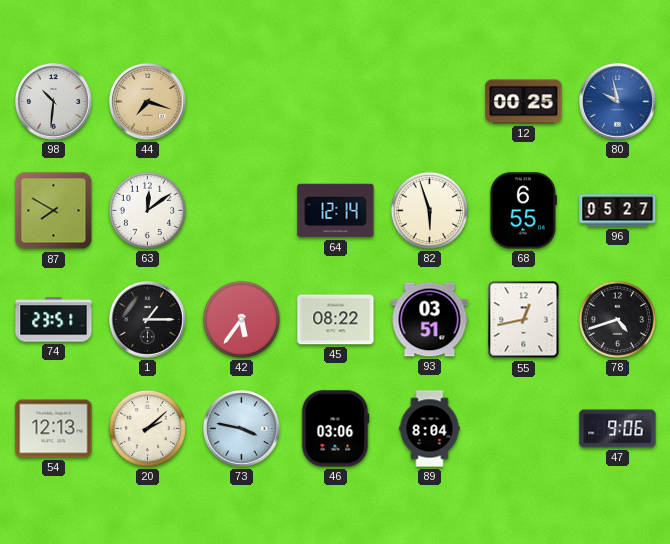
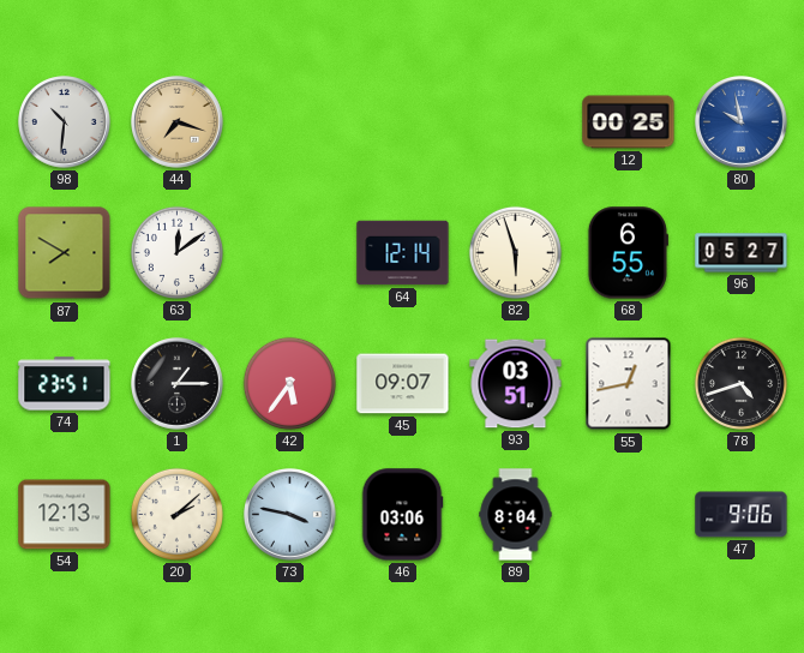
45: 08:22 -> 09:07 (403, 384)
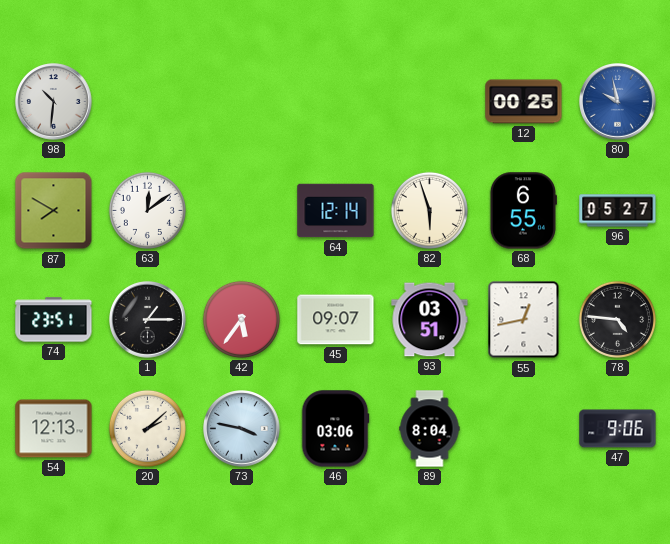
44: 7:18 -> none (178, 122)
78: 4:42 -> 4:46 (617, 319)
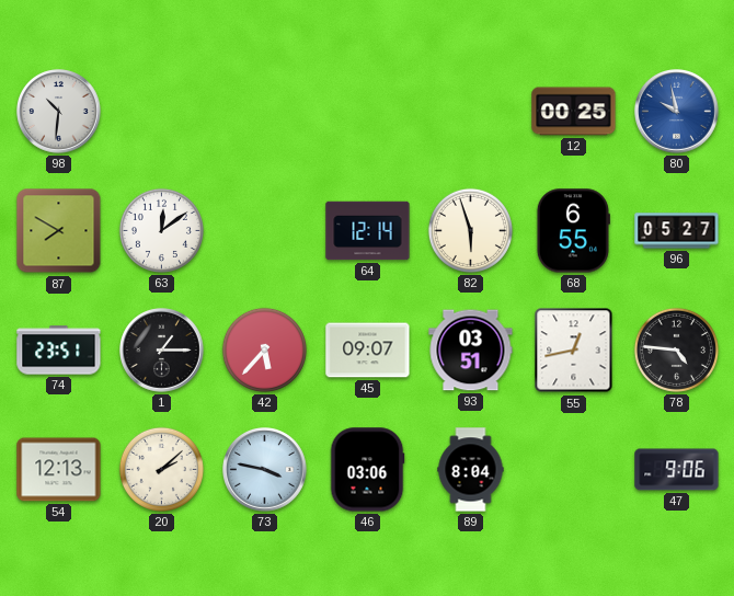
42: 5:36 -> 5:37 (264, 349)
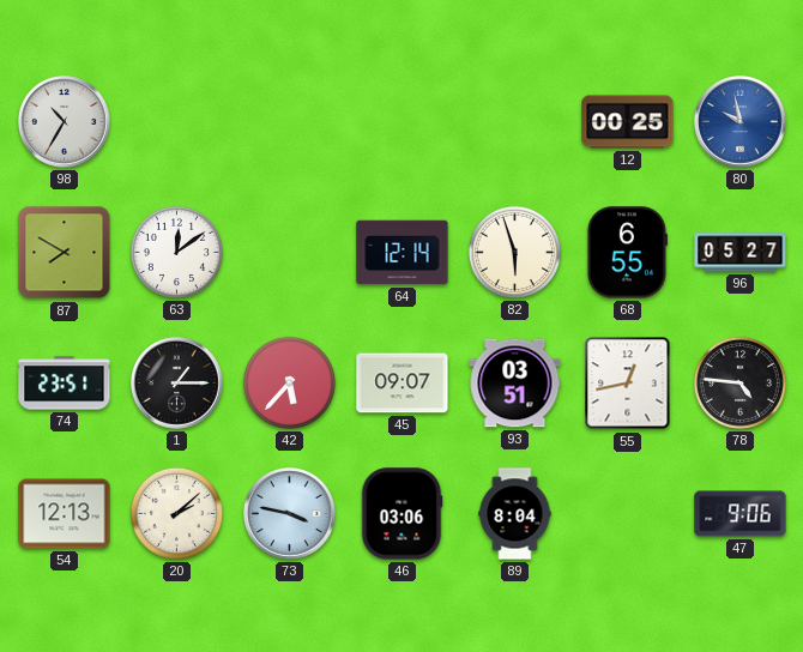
98: 10:31 -> 10:35 (65, 122)
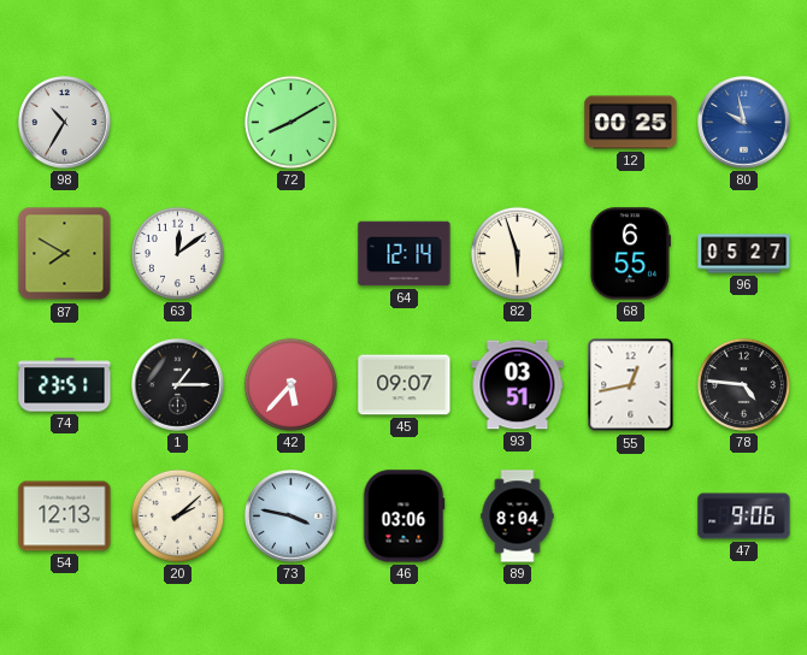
72: none -> 8:10 (290, 122)
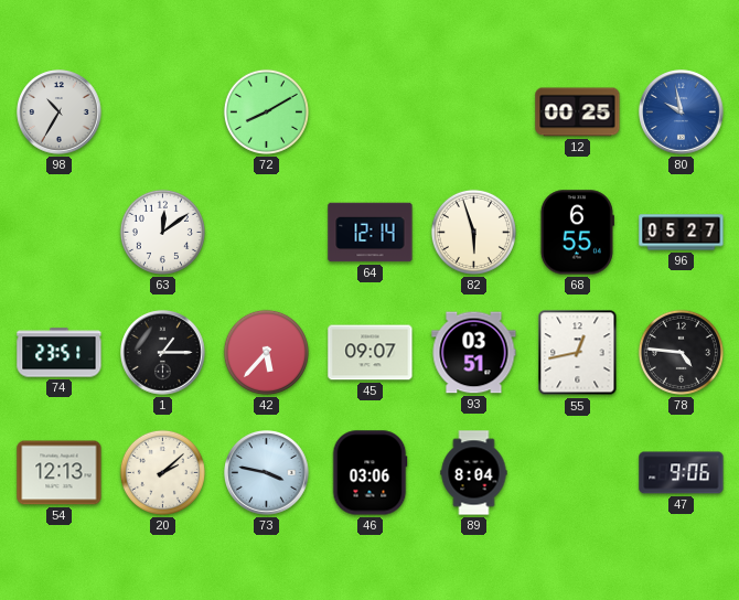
87: 7:50 -> none (65, 254)
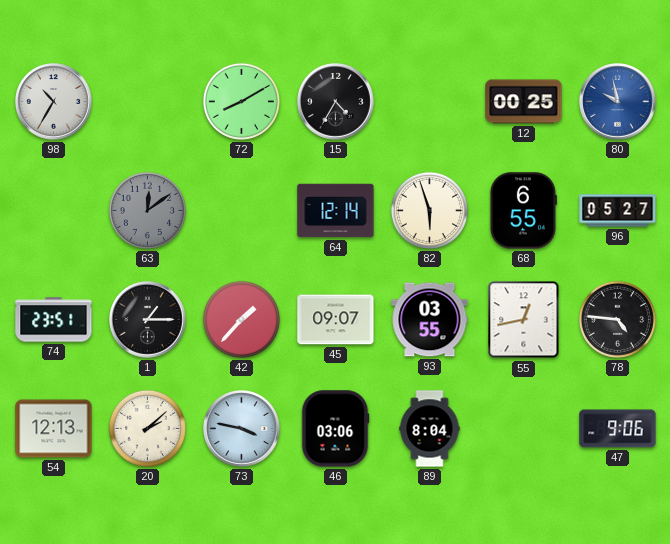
15: none -> 4:35 (336, 102)
63 dial: white -> grey (147, 210)
42: 5:37 -> 1:37 (241, 319)
93: 03:51 -> 03:55 (430, 320)
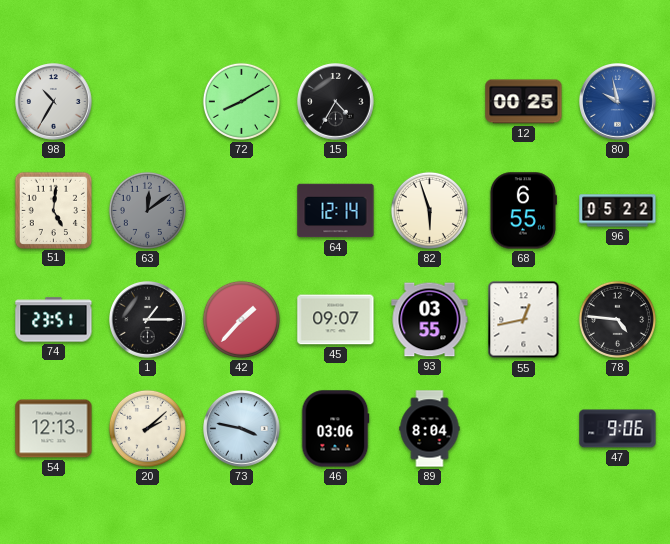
51: none -> 5:01 (53, 210)
96: 05:27 -> 05:22 (618, 211)
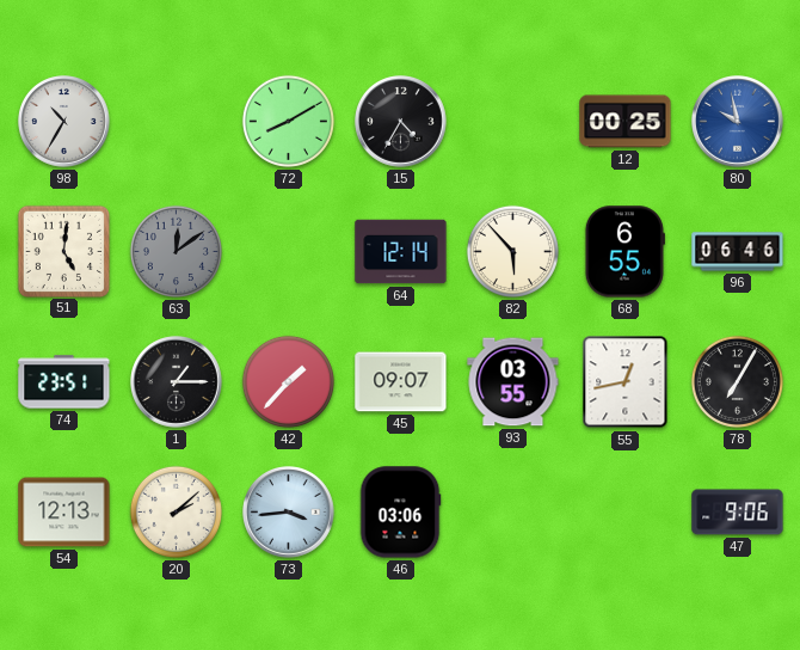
82: 5:57 -> 5:53 (512, 251)
96: 05:22 -> 06:46 (738, 252)
78: 4:46 -> 7:05 (737, 381)
73: 3:47 -> 3:44 (289, 513)
89: 8:04 -> none (430, 429)
